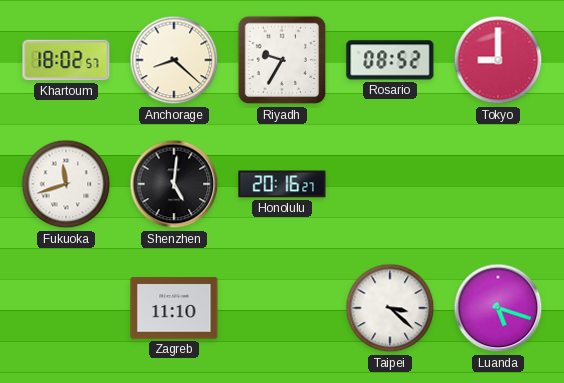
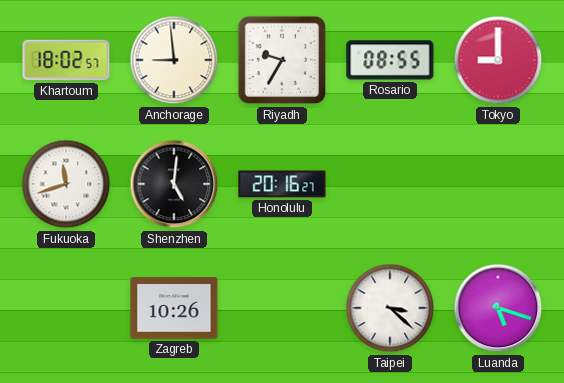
Anchorage: 8:22 -> 8:59 (174, 60)
Rosario: 08:52 -> 08:55 (390, 60)
Zagreb: 11:10 -> 10:26 (174, 308)
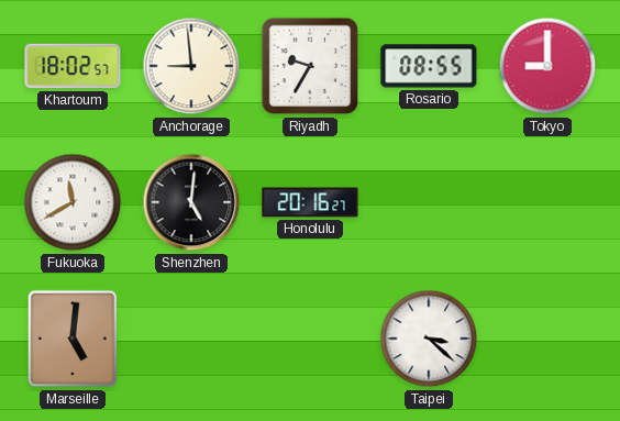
Fukuoka: 11:42 -> 11:40 (73, 202)
Marseille: none -> 5:01 (73, 339)
Zagreb: 10:26 -> none (174, 308)
Luanda: 5:18 -> none (498, 308)
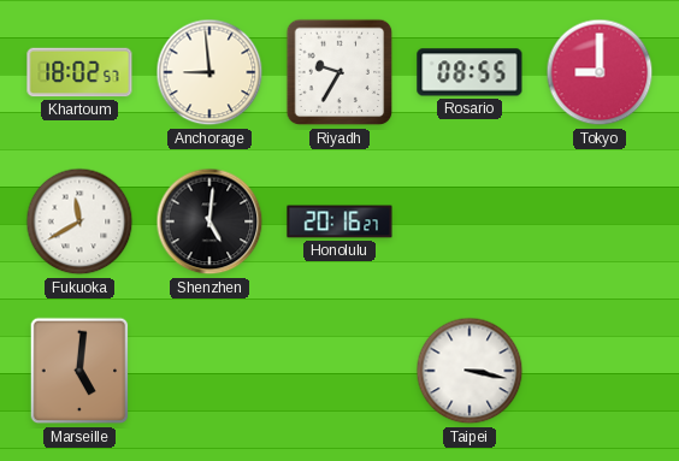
Taipei: 3:22 -> 3:17 (470, 371)
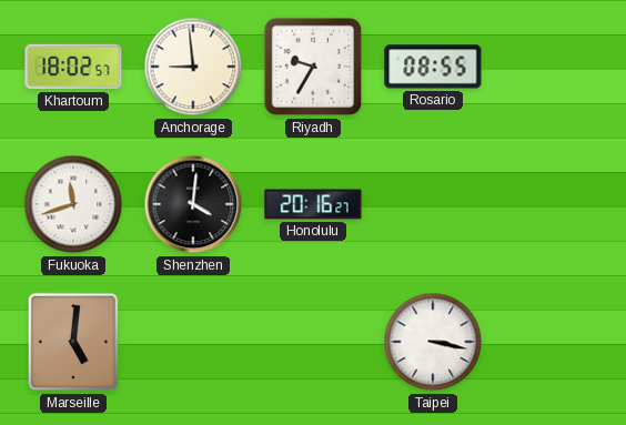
Tokyo: 9:00 -> none (600, 72)
Fukuoka: 11:40 -> 11:42 (73, 204)
Shenzhen: 5:01 -> 4:01 (193, 204)
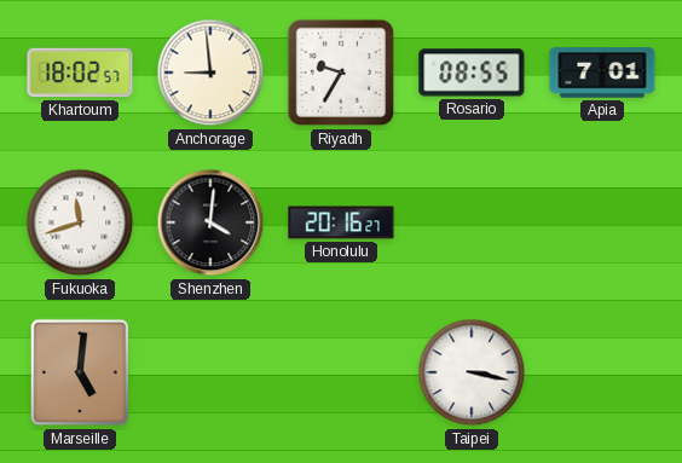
Apia: none -> 7:01 (602, 73)
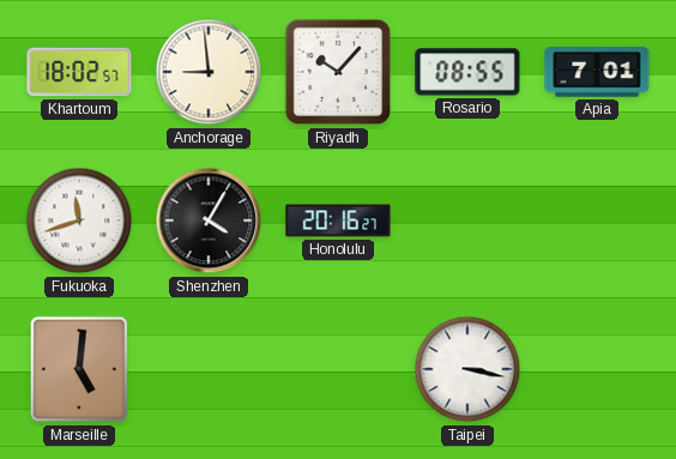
Riyadh: 9:35 -> 10:07 (338, 72)
Shenzhen: 4:01 -> 4:05 (209, 221)
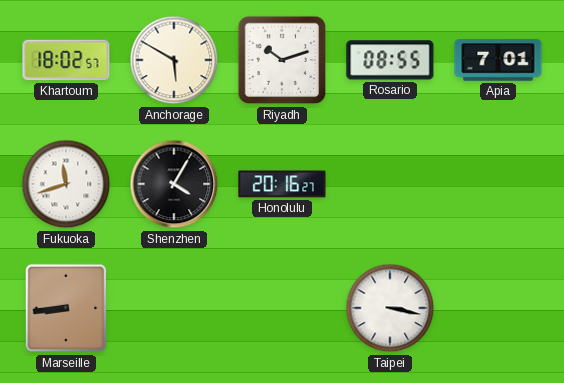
Anchorage: 8:59 -> 5:50 (174, 60)
Riyadh: 10:07 -> 10:12 (282, 60)
Marseille: 5:01 -> 8:44 (66, 308)
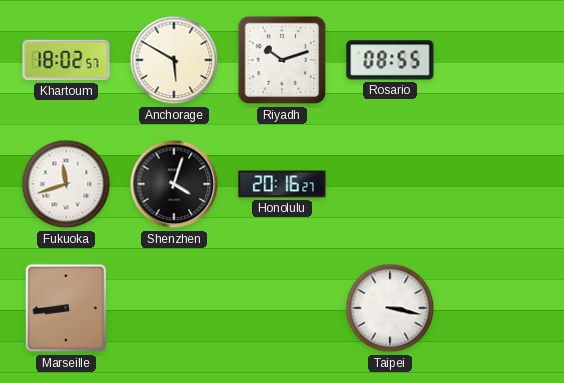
Apia: 7:01 -> none (498, 60)
Shenzhen: 4:05 -> 4:03 (174, 184)
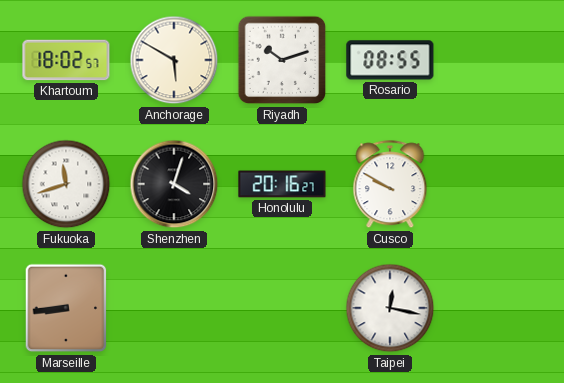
Cusco: none -> 9:50 (390, 185)
Taipei: 3:17 -> 12:17 (390, 308)
